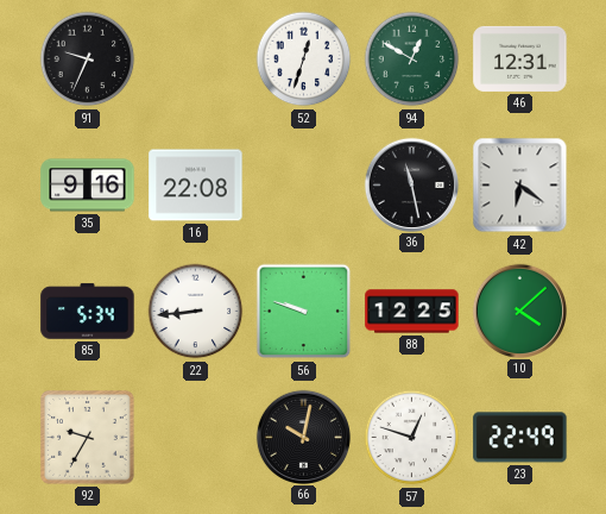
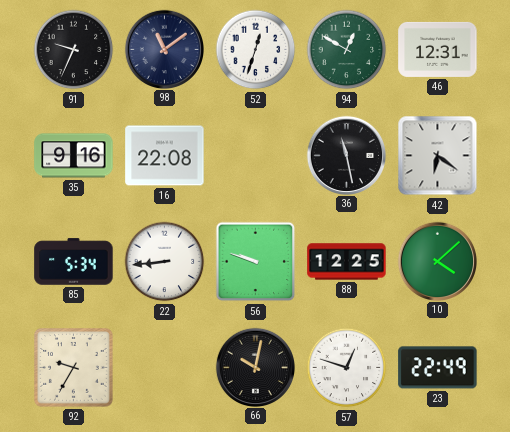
98: none -> 11:09 (164, 49)
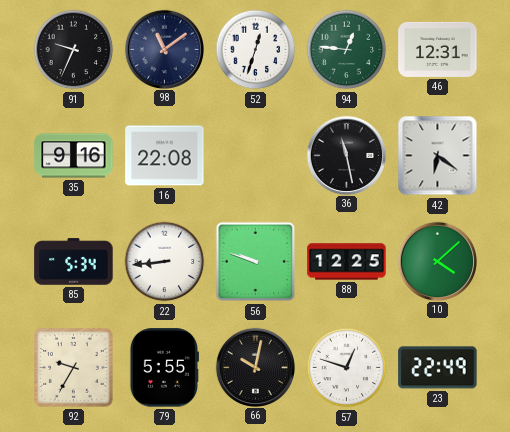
94: 12:50 -> 12:46 (347, 50)
79: none -> 5:55 (164, 368)
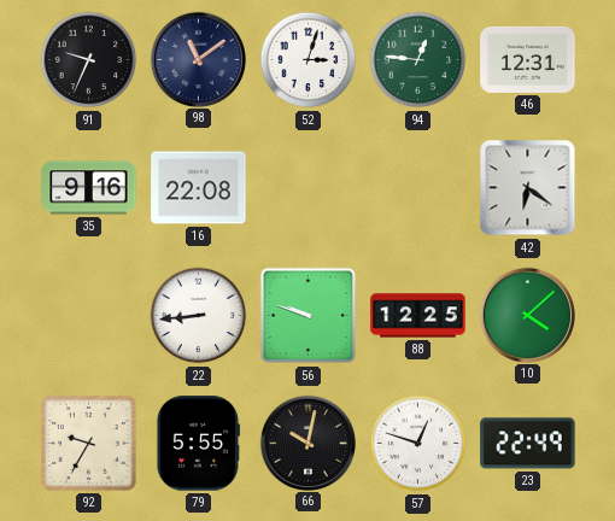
52: 12:33 -> 3:03 (309, 60)
36: 11:28 -> none (346, 155)
85: 5:34 -> none (74, 262)
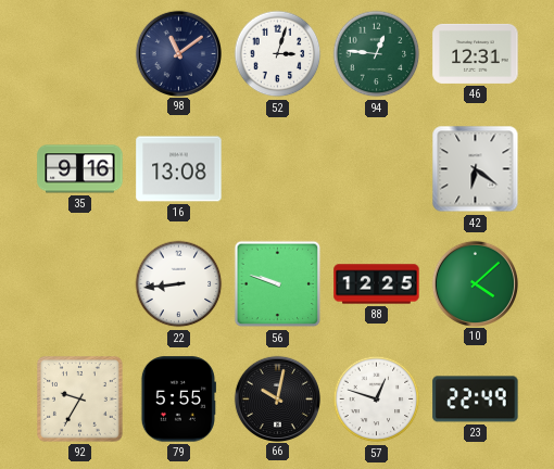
91: 9:34 -> none (89, 60)
16: 22:08 -> 13:08 (179, 169)
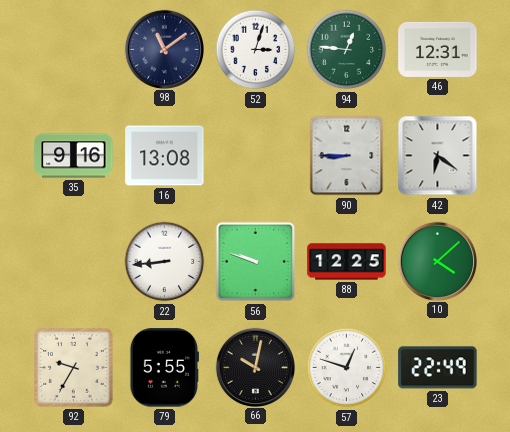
90: none -> 8:45 (347, 156)
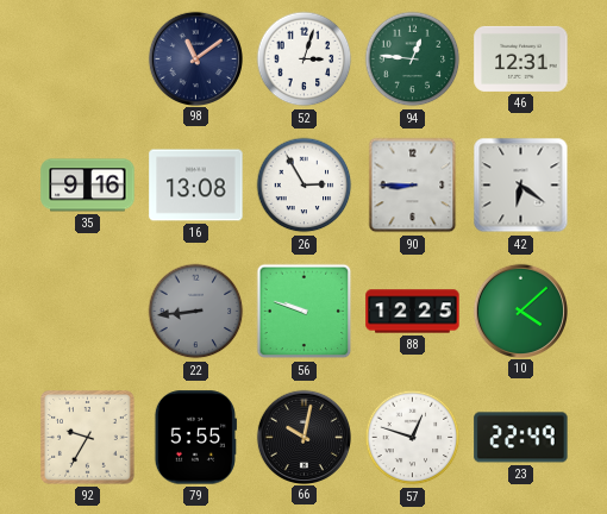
26: none -> 2:55 (305, 186)
22 dial: white -> grey (196, 312)
